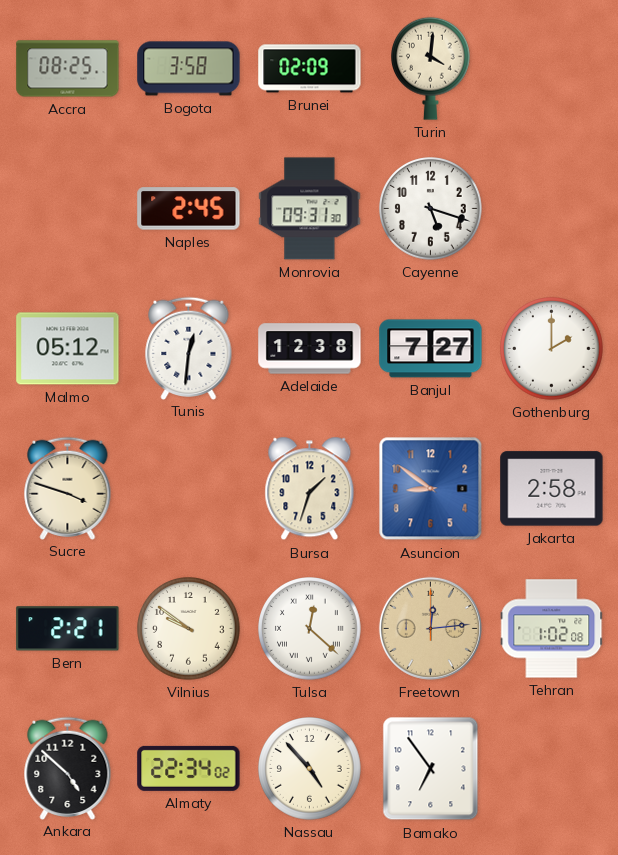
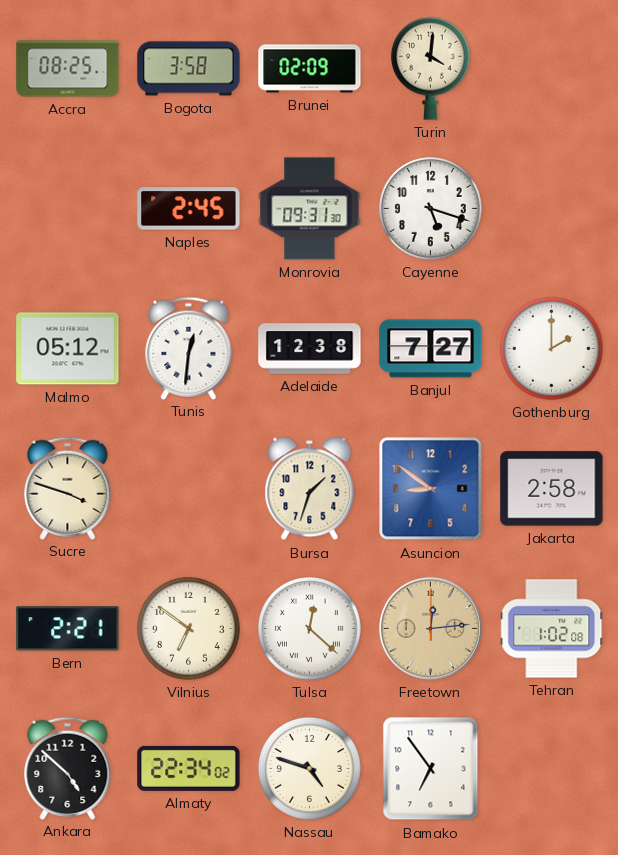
Vilnius: 9:51 -> 6:51 (189, 629)
Nassau: 4:53 -> 4:48 (310, 769)
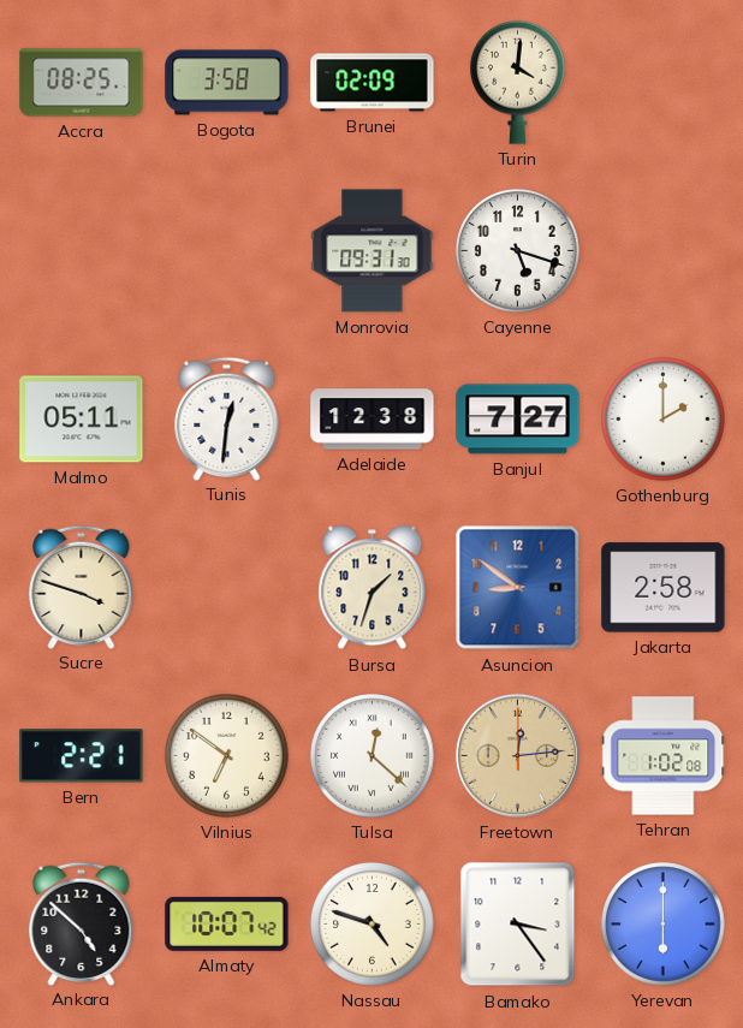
Naples: 2:45 -> none (189, 209)
Malmo: 05:12 -> 05:11 (82, 420)
Almaty: 22:34 -> 10:07 (227, 923)
Bamako: 6:54 -> 3:24 (518, 925)
Yerevan: none -> 6:00 (664, 925)
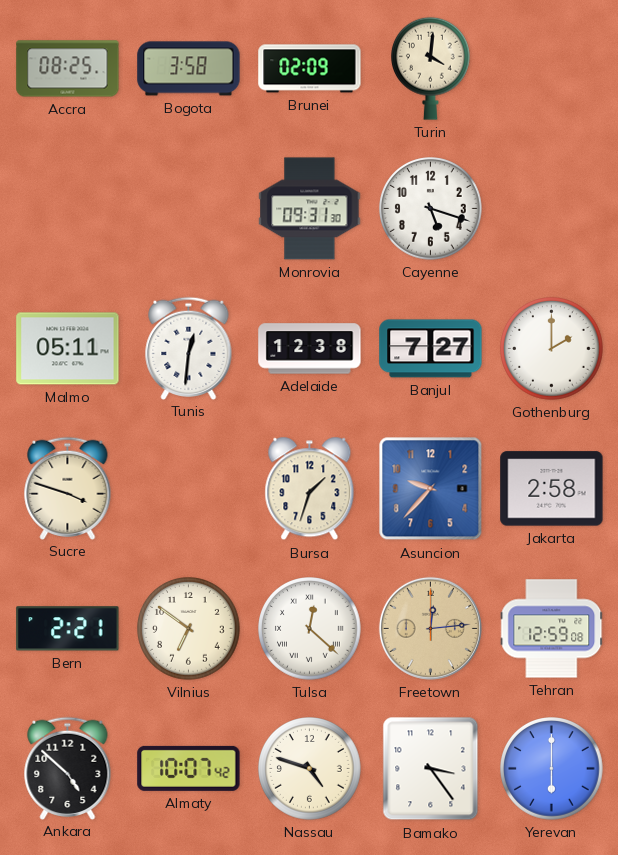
Asuncion: 8:51 -> 9:37 (431, 489)
Tehran: 1:02 -> 12:59 (552, 629)
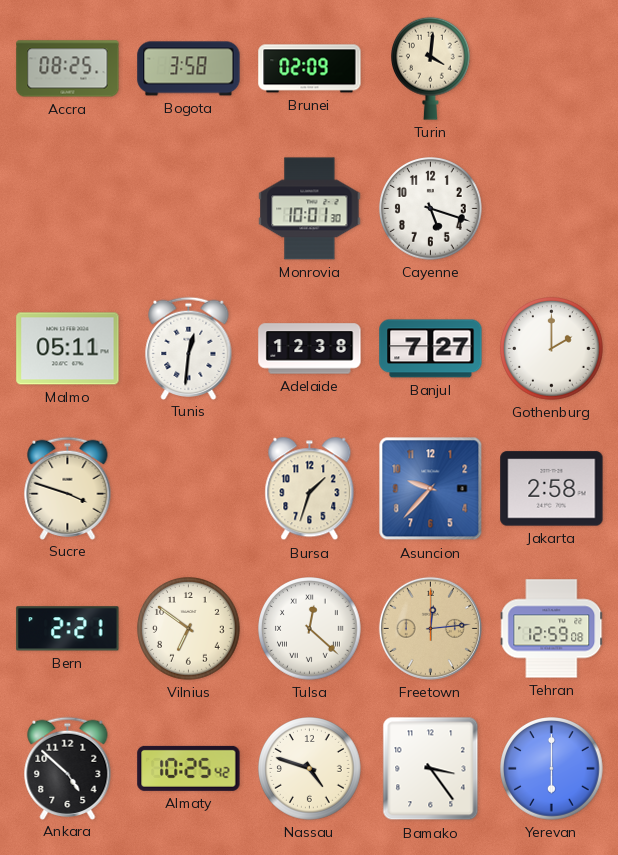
Monrovia: 09:31 -> 10:01 (310, 209)
Almaty: 10:07 -> 10:25 (189, 768)
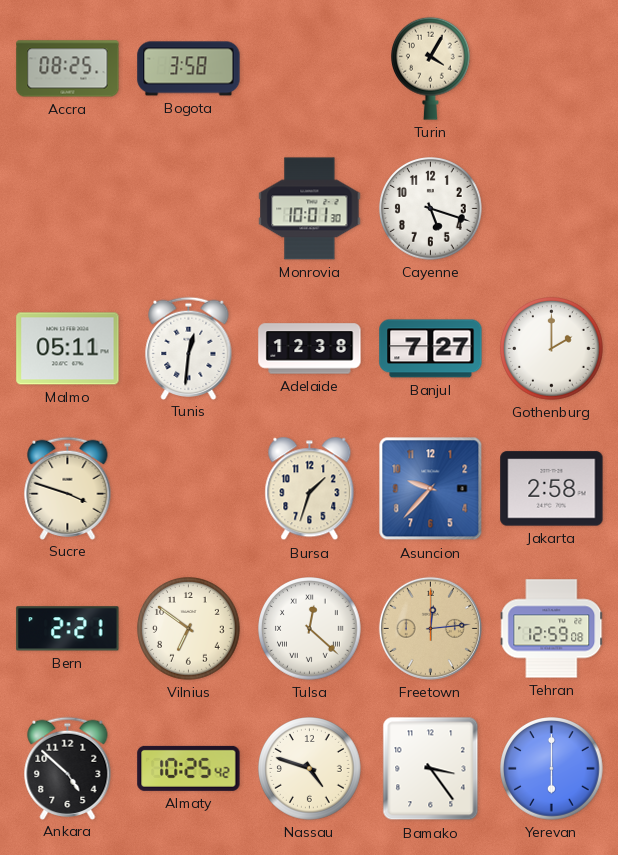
Brunei: 02:09 -> none (310, 69)
Turin: 4:01 -> 4:05 (431, 68)
